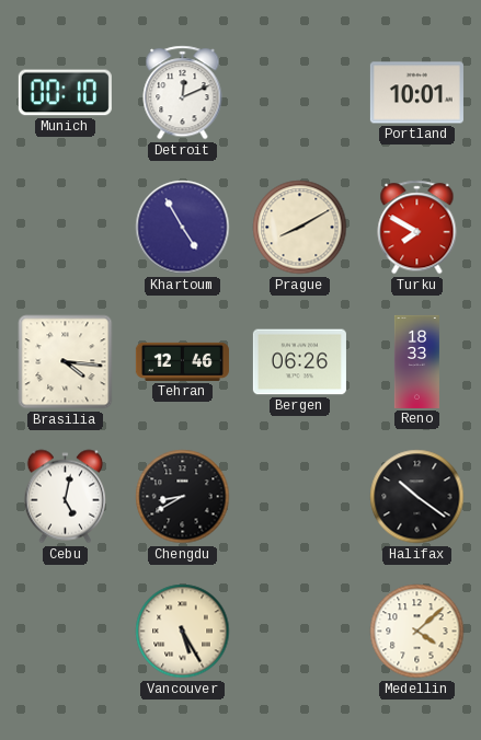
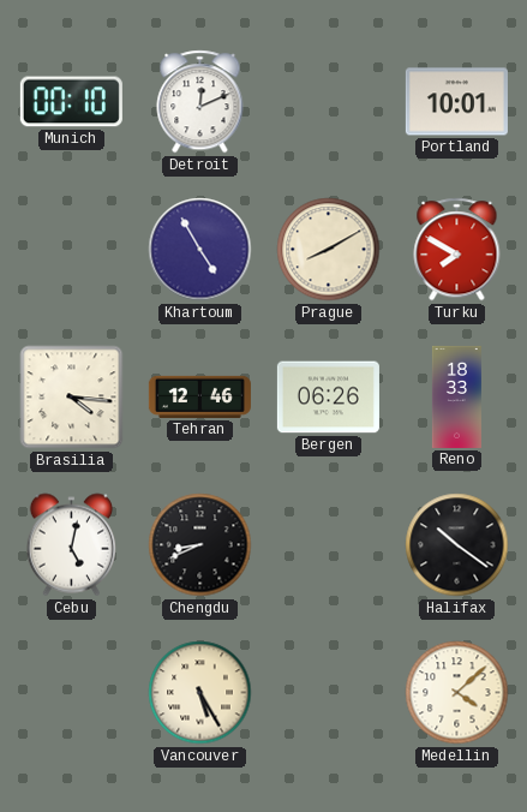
Chengdu: 8:40 -> 8:41 (200, 545)
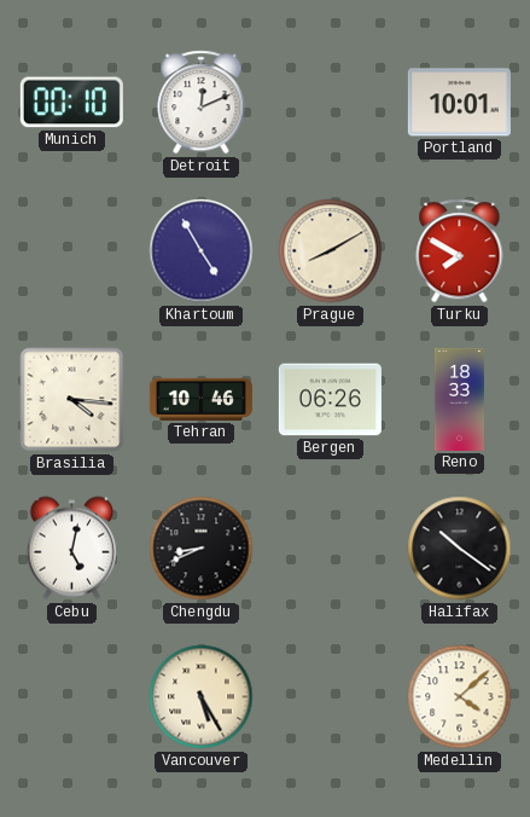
Tehran: 12:46 -> 10:46 (200, 399)
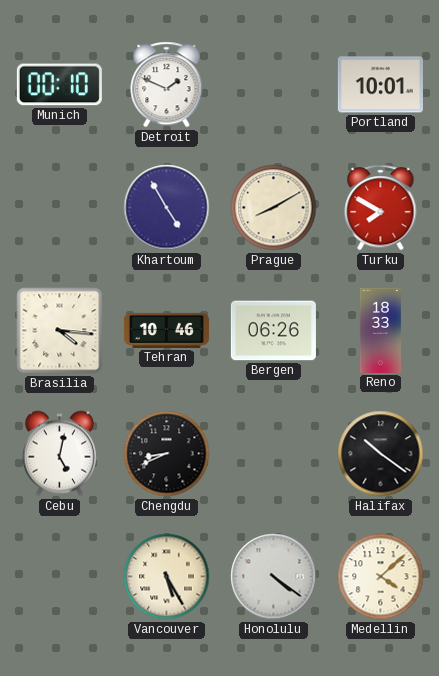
Detroit: 12:11 -> 1:49 (167, 85)
Honolulu: none -> 4:21 (274, 577)
